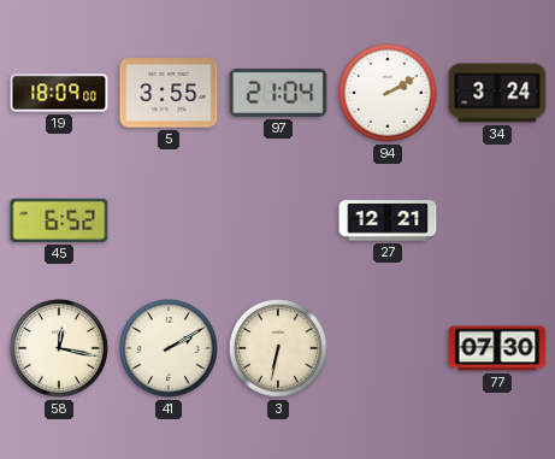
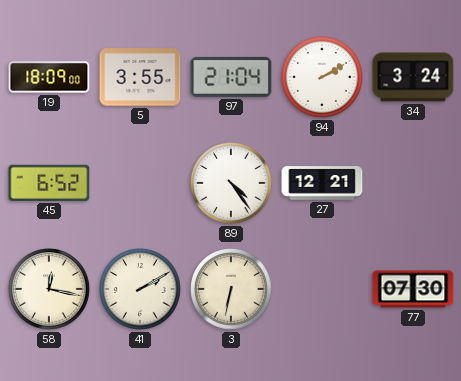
89: none -> 4:24 (231, 183)
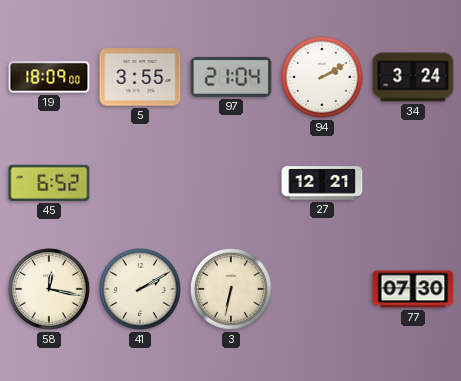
89: 4:24 -> none (231, 183)
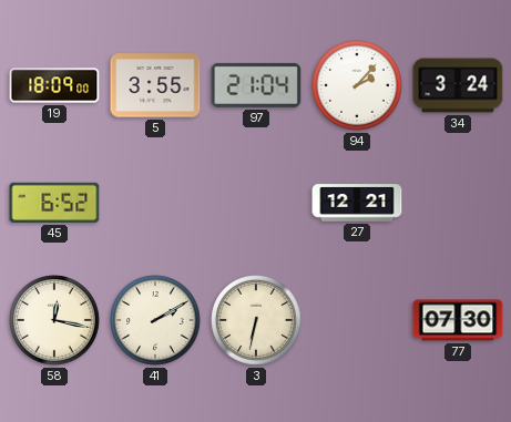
94: 2:10 -> 2:07 (357, 85)
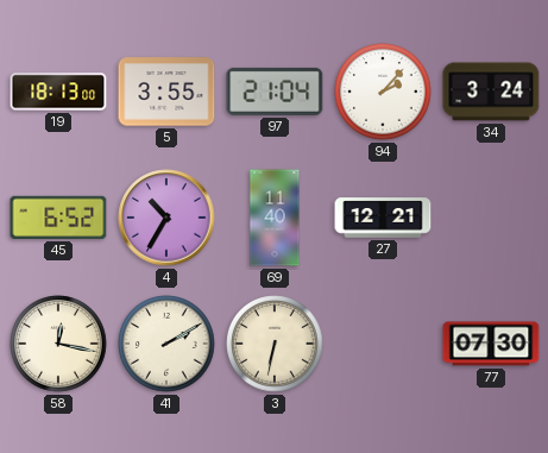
19: 18:09 -> 18:13 (58, 92)
4: none -> 10:35 (166, 218)
69: none -> 11:40 (275, 218)
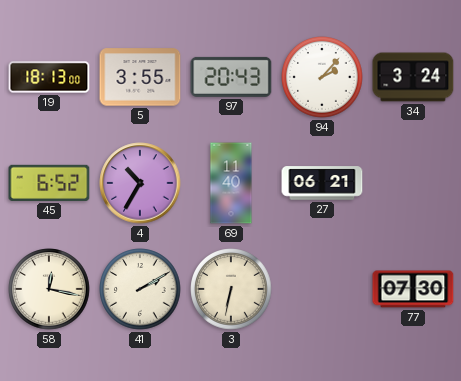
97: 21:04 -> 20:43 (231, 77)
27: 12:21 -> 06:21 (322, 183)
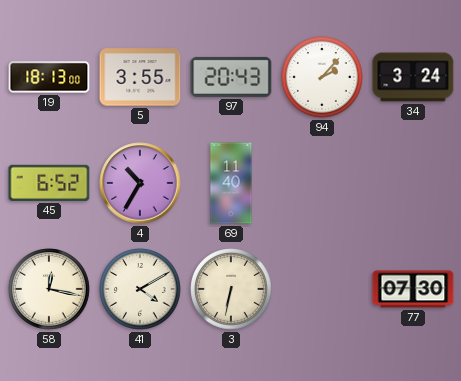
27: 06:21 -> none (322, 183)
41: 2:10 -> 4:10 (140, 289)
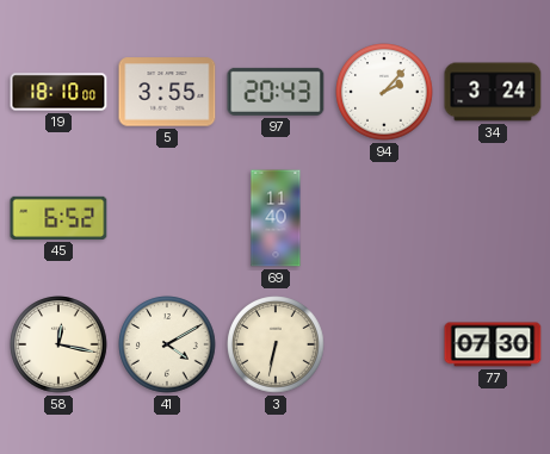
19: 18:13 -> 18:10 (58, 92)
4: 10:35 -> none (140, 183)
